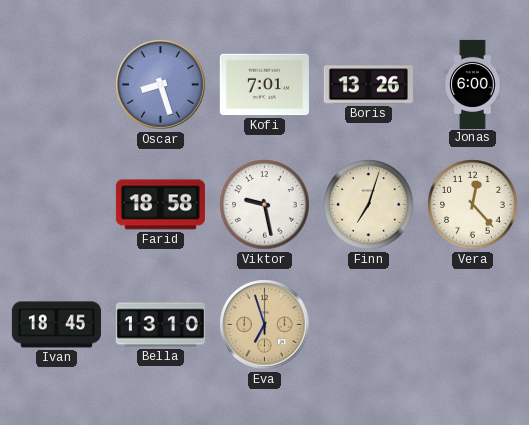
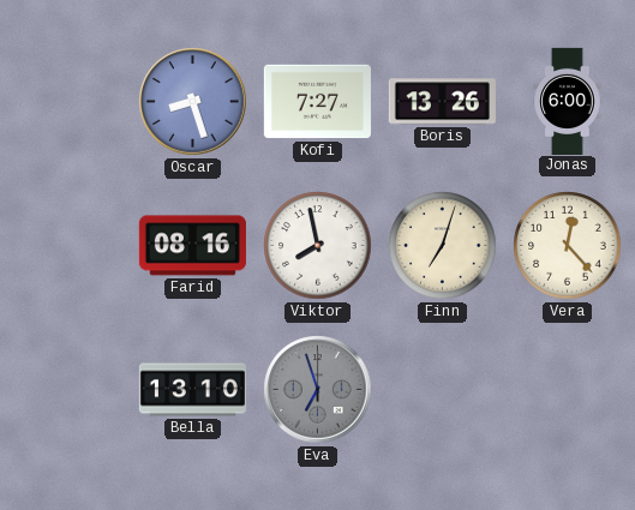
Kofi: 7:01 -> 7:27 (317, 102)
Farid: 18:58 -> 08:16 (192, 246)
Viktor: 9:28 -> 7:58 (318, 246)
Ivan: 18:45 -> none (56, 325)
Eva dial: champagne -> grey (318, 390)
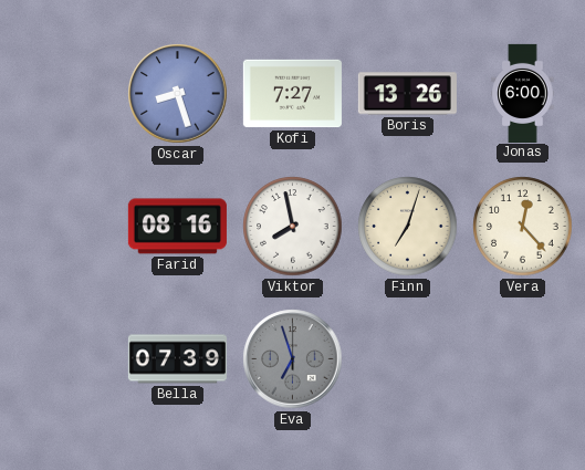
Bella: 13:10 -> 07:39 (177, 359)
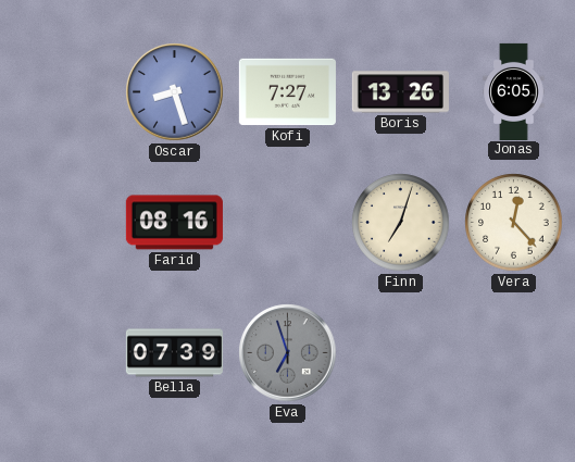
Jonas: 6:00 -> 6:05 (514, 91)
Viktor: 7:58 -> none (293, 227)
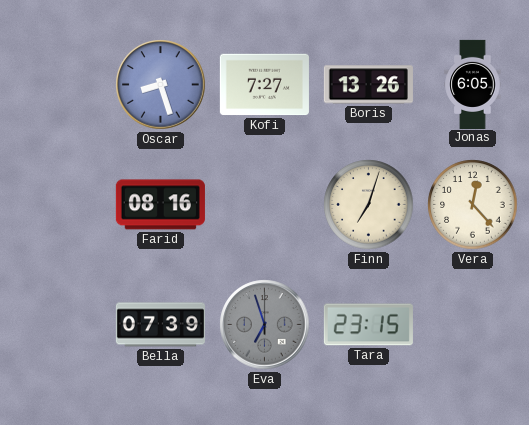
Tara: none -> 23:15 (368, 325)
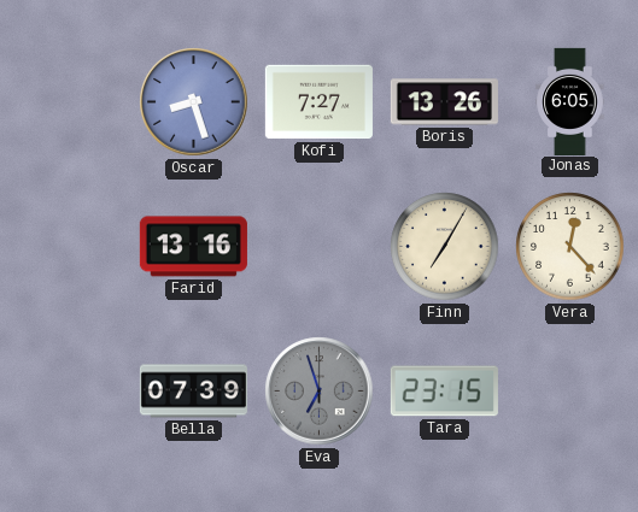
Farid: 08:16 -> 13:16 (193, 247)
Finn: 7:03 -> 7:05 (445, 247)
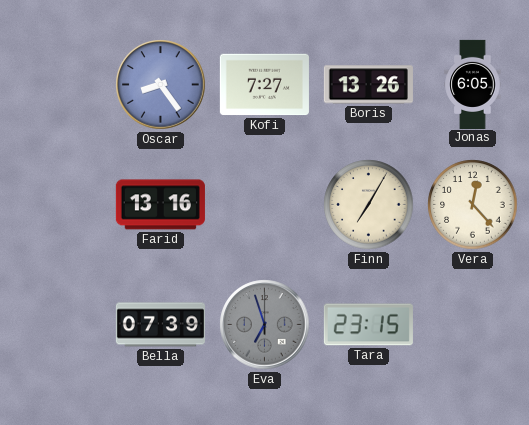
Oscar: 8:27 -> 8:24 (161, 85)
